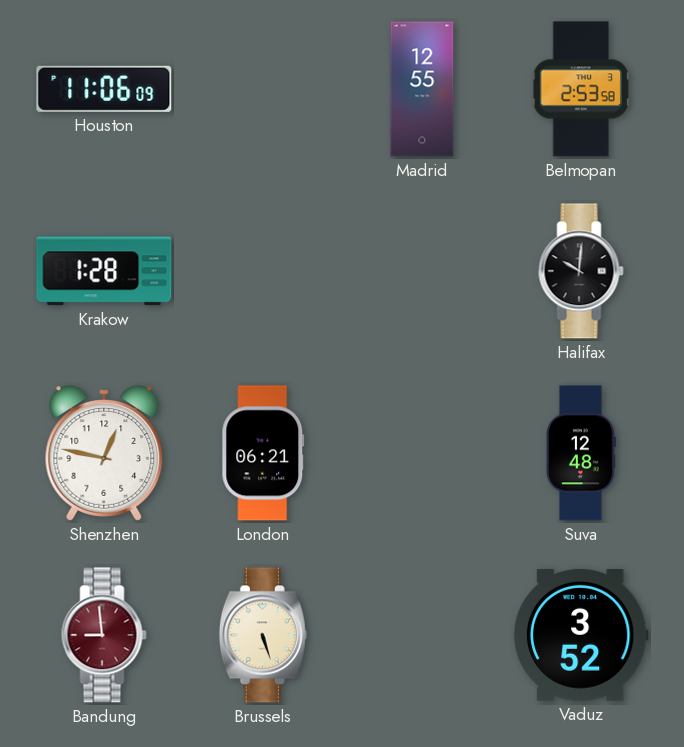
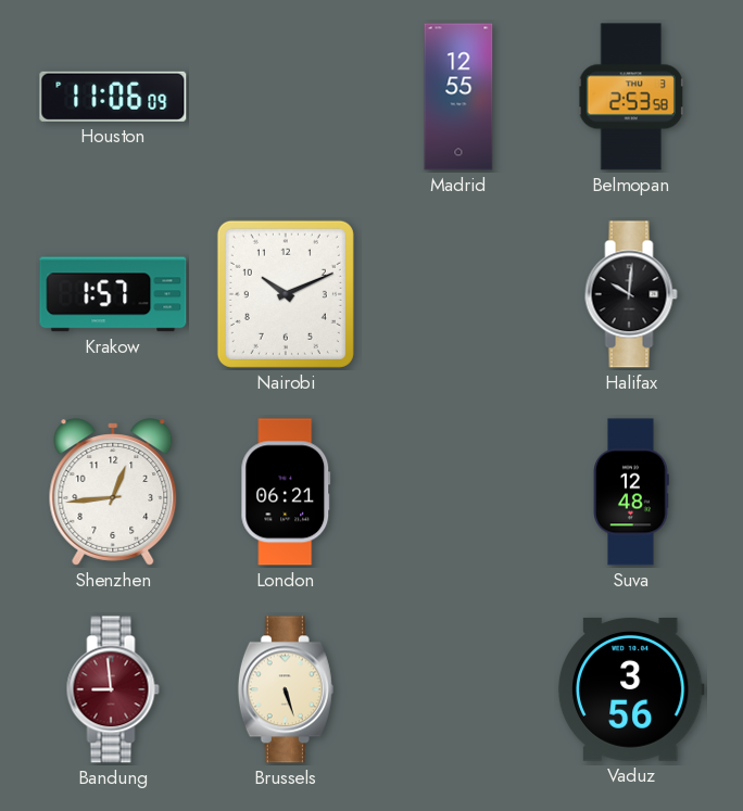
Krakow: 1:28 -> 1:57 (113, 294)
Nairobi: none -> 10:11 (286, 294)
Shenzhen: 12:47 -> 12:44 (113, 492)
Vaduz: 3:52 -> 3:56 (631, 689)
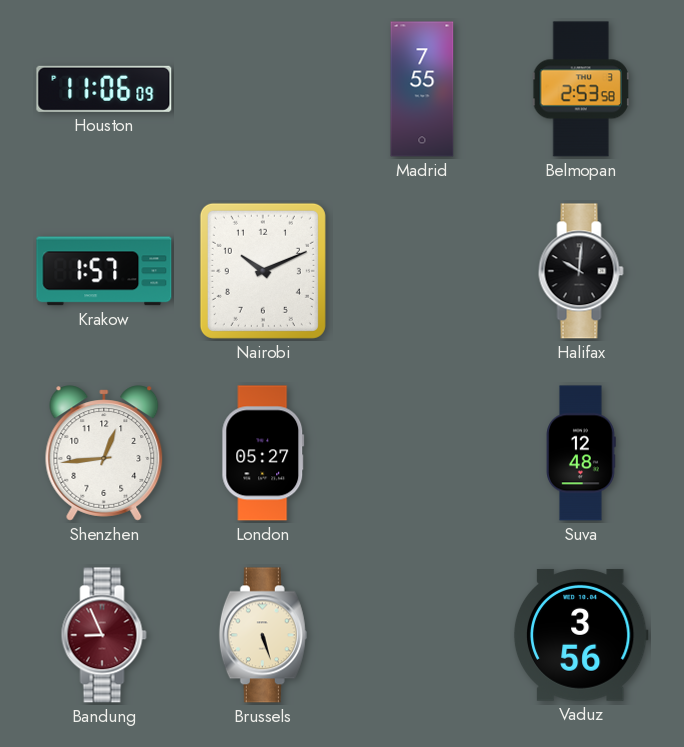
Madrid: 12:55 -> 7:55 (422, 89)
London: 06:21 -> 05:27 (263, 453)
Bandung: 8:59 -> 8:56 (104, 635)
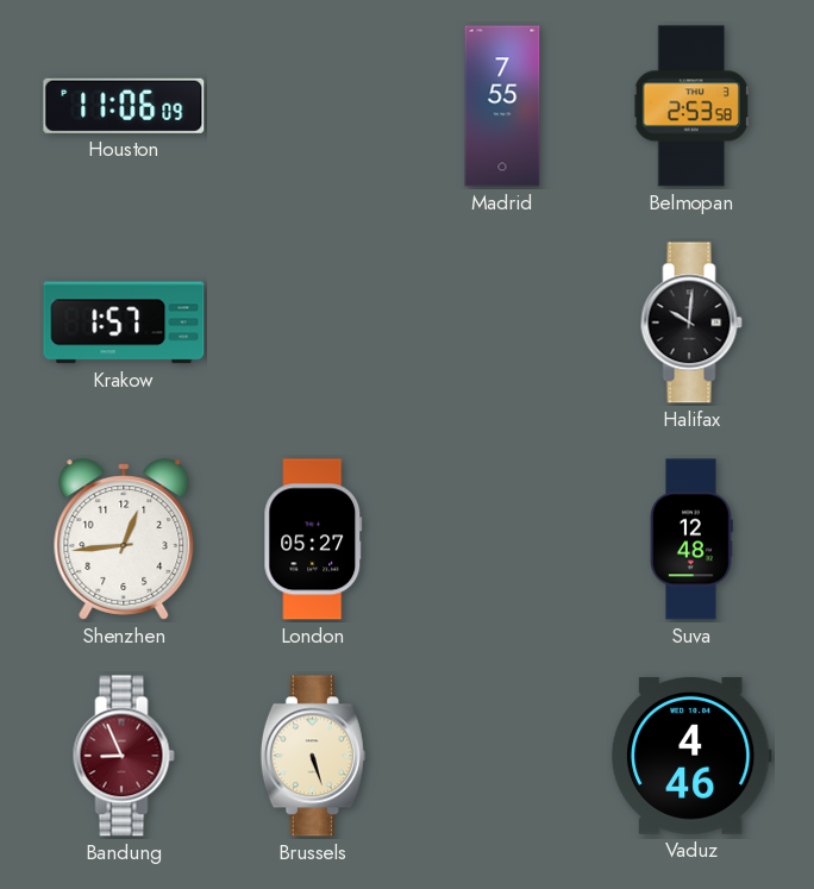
Nairobi: 10:11 -> none (263, 271)
Vaduz: 3:56 -> 4:46 (691, 756)
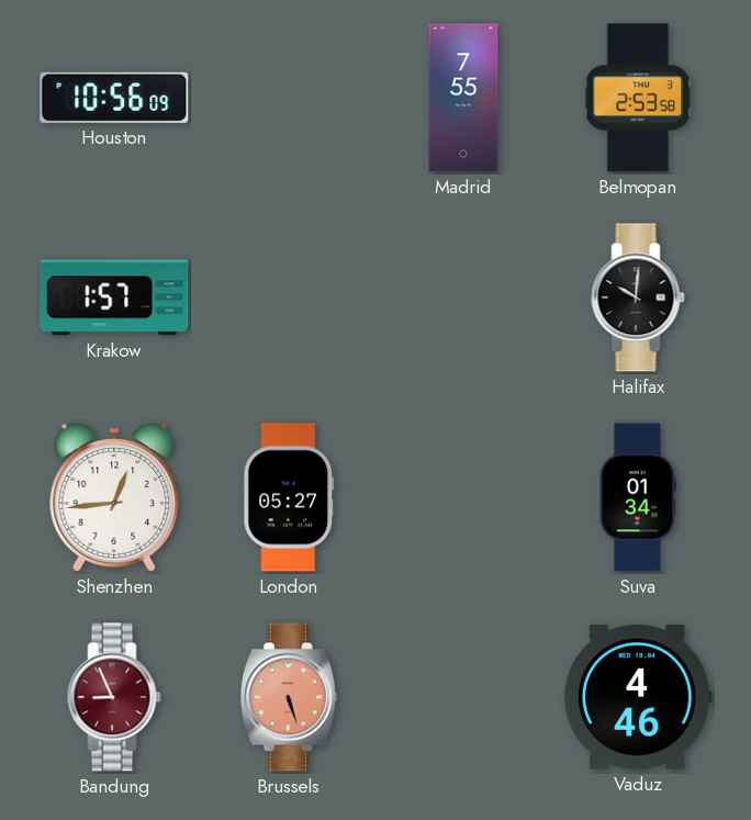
Houston: 11:06 -> 10:56 (114, 98)
Suva: 12:48 -> 01:34 (638, 497)
Brussels dial: cream -> salmon (289, 697)
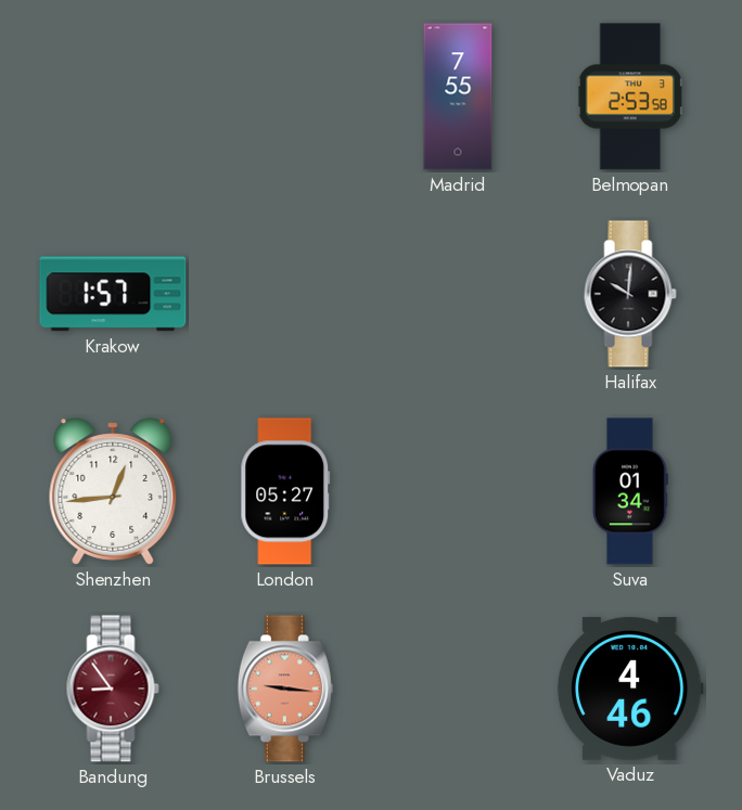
Houston: 10:56 -> none (114, 98)
Bandung: 8:56 -> 8:54 (113, 689)
Brussels: 5:27 -> 9:16 (285, 689)
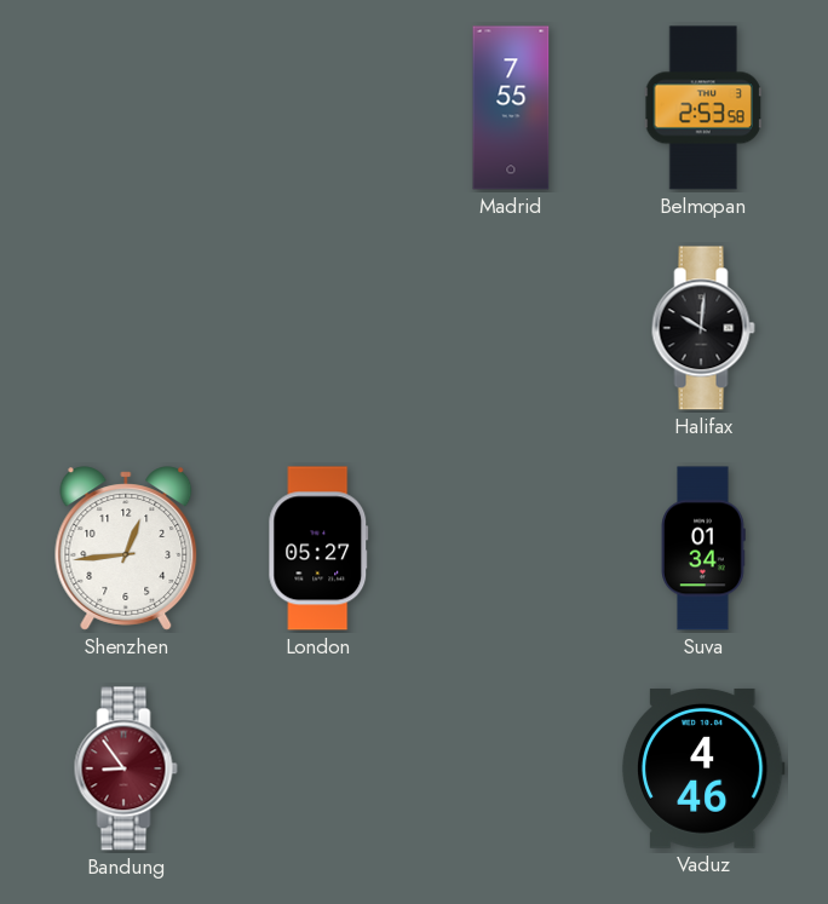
Krakow: 1:57 -> none (113, 294)
Brussels: 9:16 -> none (285, 689)
